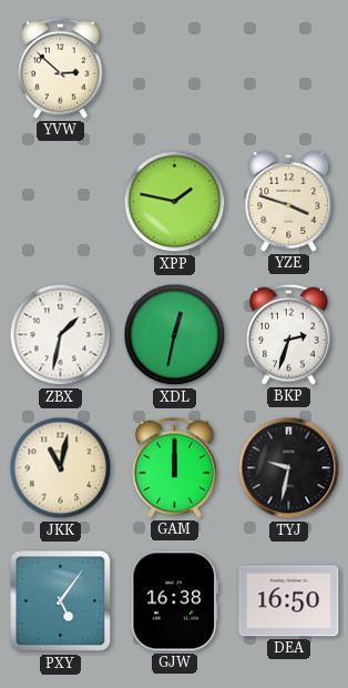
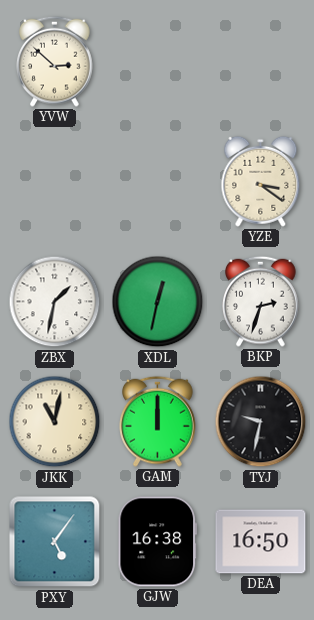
XPP: 1:47 -> none (175, 202)
YZE: 3:48 -> 3:21 (261, 181)
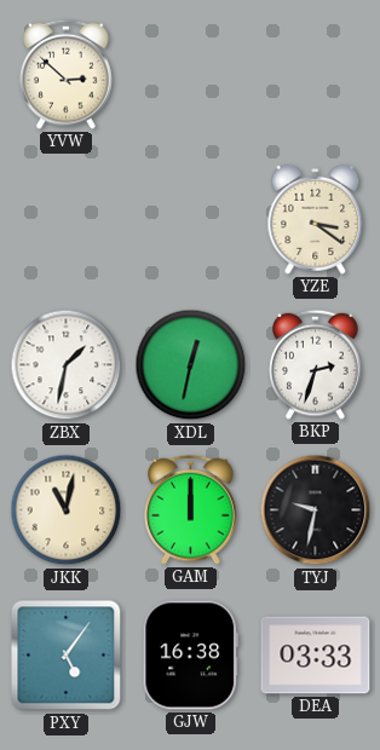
DEA: 16:50 -> 03:33 (316, 656)
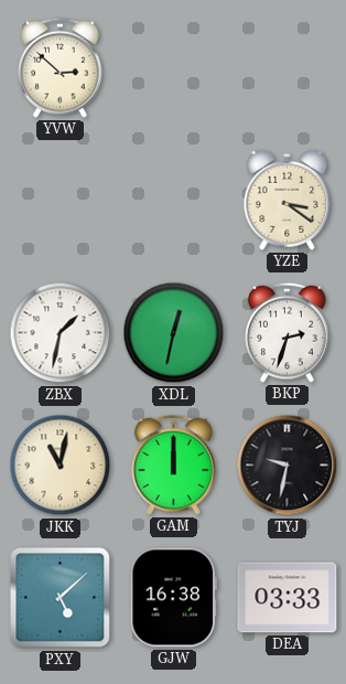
PXY: 5:06 -> 5:08 (61, 598)
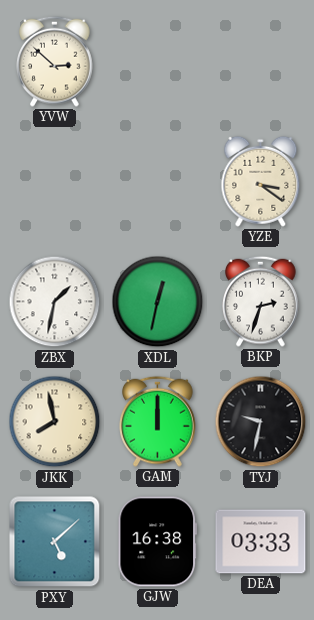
JKK: 11:02 -> 7:58 (55, 422)
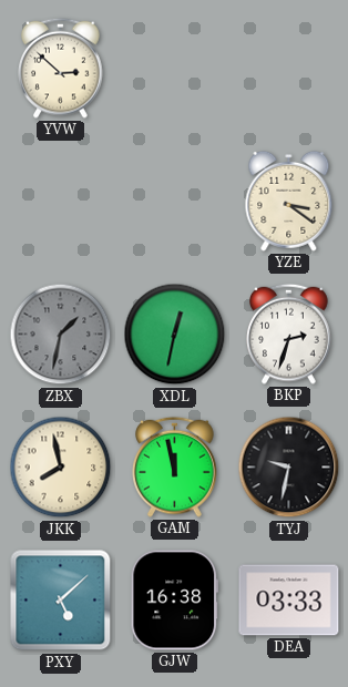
ZBX dial: white -> grey (61, 335)
GAM: 12:00 -> 11:58 (175, 466)
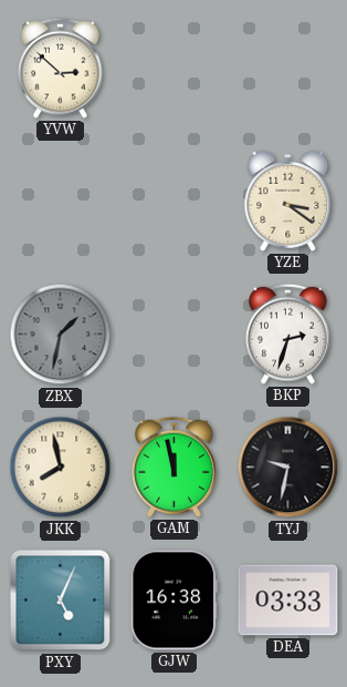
XDL: 12:32 -> none (175, 335)
PXY: 5:08 -> 5:04 (61, 601)
